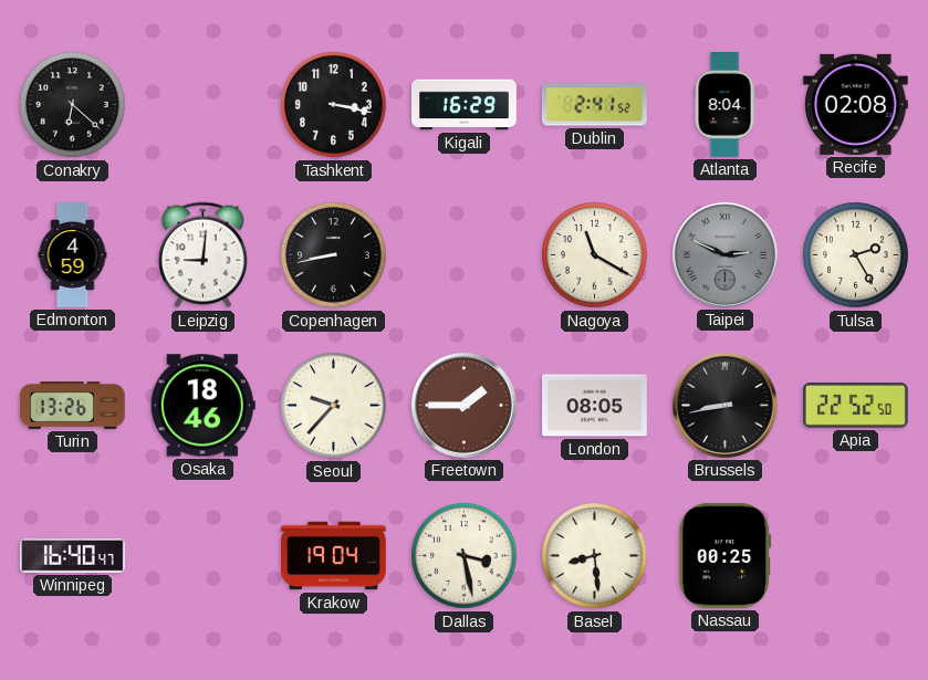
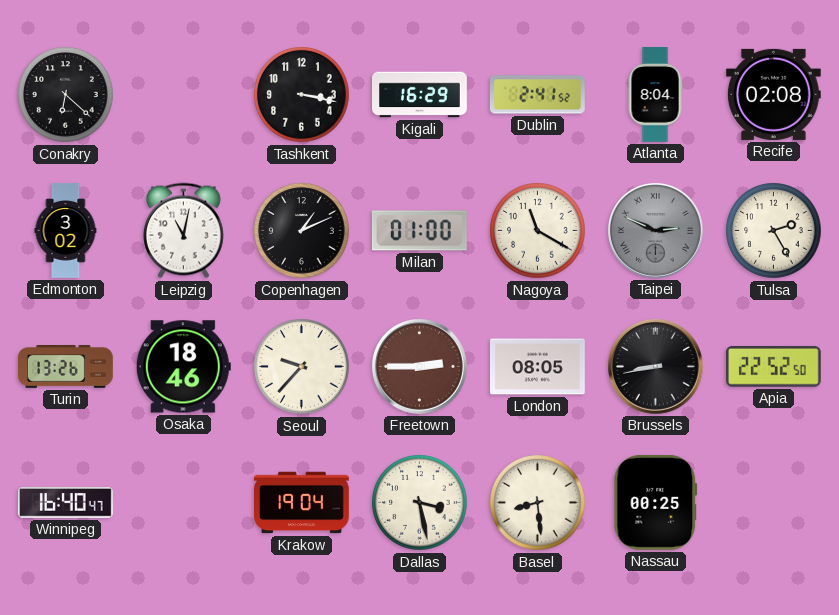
Edmonton: 4:59 -> 3:02 (66, 231)
Leipzig: 9:01 -> 11:02 (183, 231)
Copenhagen: 8:43 -> 1:11 (302, 231)
Milan: none -> 01:00 (419, 231)
Freetown: 1:45 -> 2:45 (419, 366)
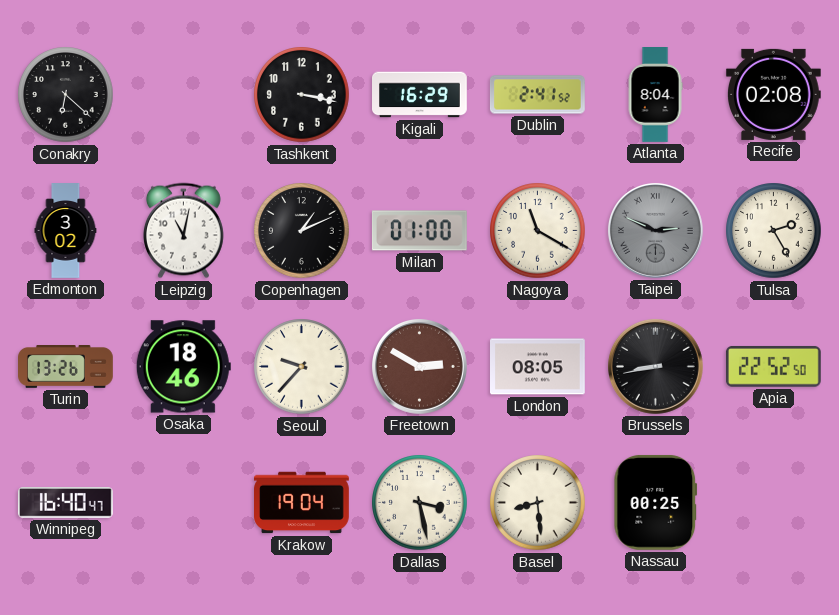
Freetown: 2:45 -> 2:50 (419, 366)
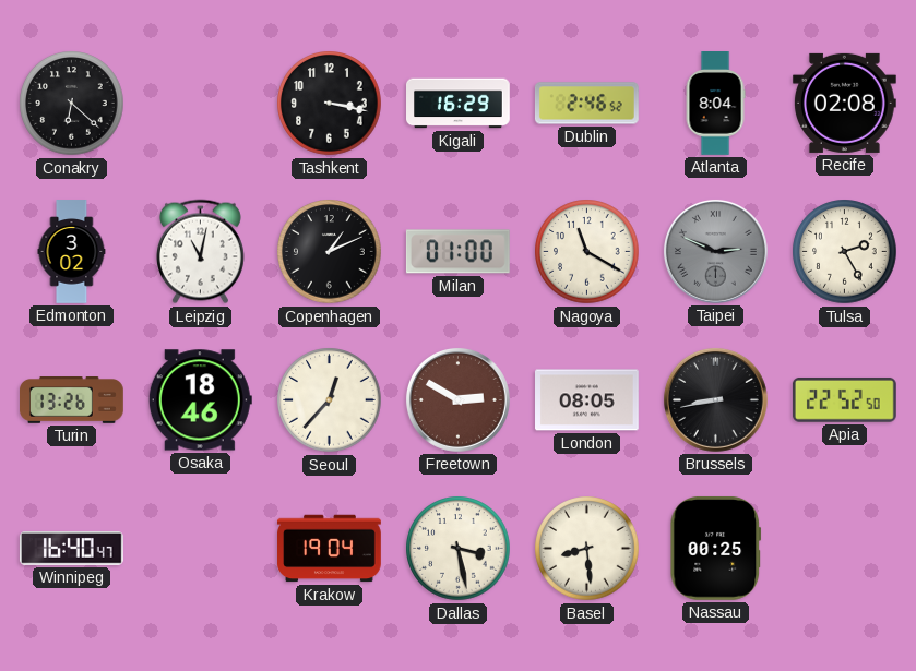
Dublin: 2:41 -> 2:46 (587, 104)
Seoul: 9:37 -> 12:37 (330, 400)
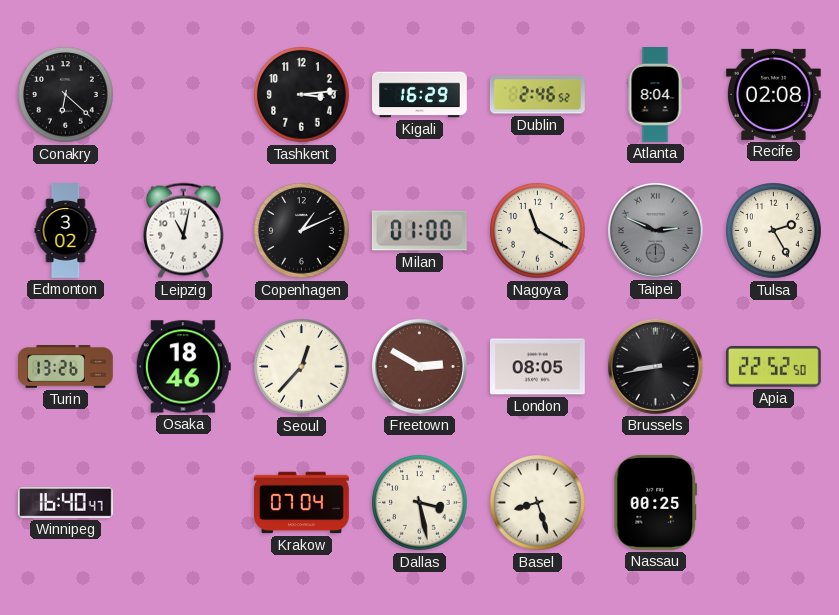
Tashkent: 3:17 -> 3:14 (302, 95)
Krakow: 19:04 -> 07:04 (302, 503)
Basel: 8:29 -> 8:27 (538, 503)
